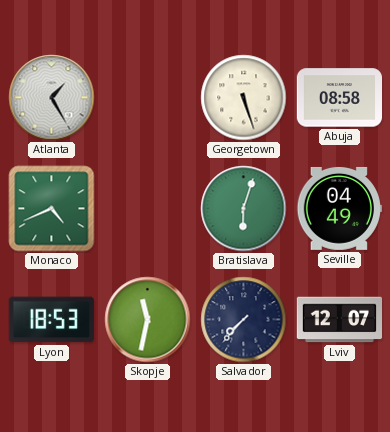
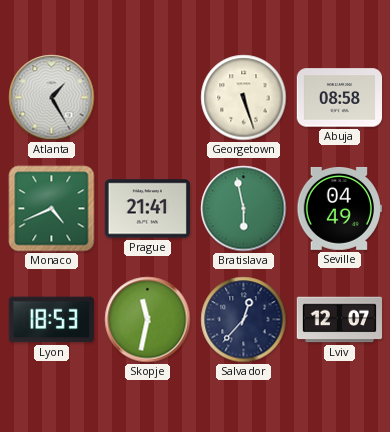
Prague: none -> 21:41 (147, 209)
Bratislava: 6:03 -> 5:58 (244, 209)
Salvador: 7:37 -> 12:37 (244, 320)
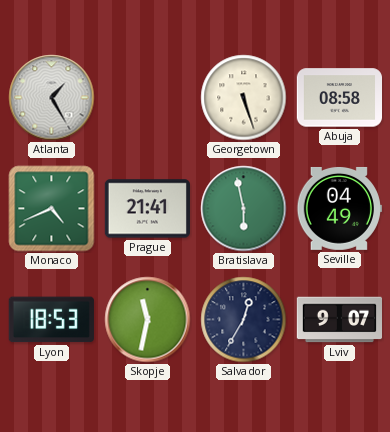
Salvador: 12:37 -> 12:35 (244, 320)
Lviv: 12:07 -> 9:07 (339, 320)
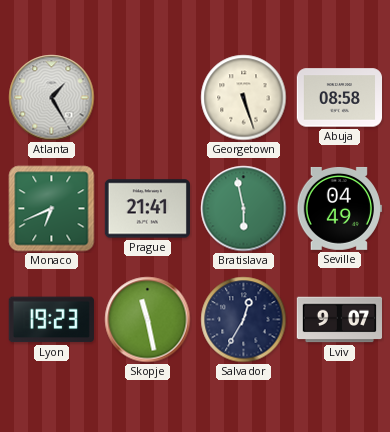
Monaco: 4:41 -> 6:41 (52, 209)
Lyon: 18:53 -> 19:23 (51, 320)
Skopje: 11:32 -> 11:28 (148, 320)
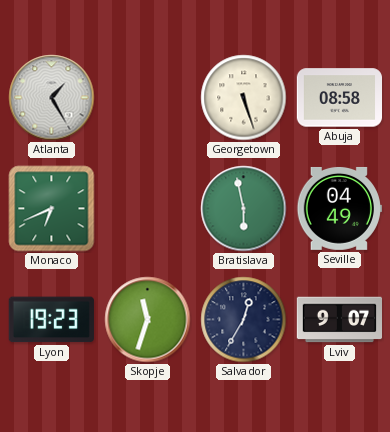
Prague: 21:41 -> none (147, 209)
Skopje: 11:28 -> 11:33 (148, 320)
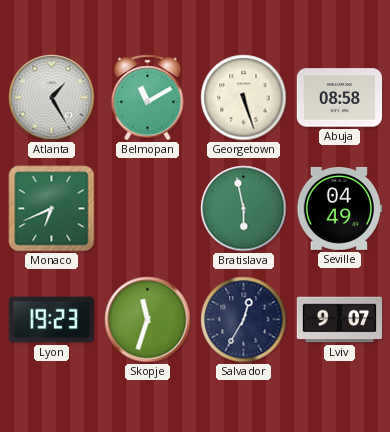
Belmopan: none -> 11:10 (148, 98)
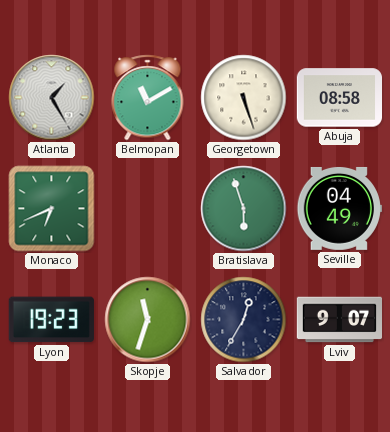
Bratislava: 5:58 -> 5:57 (244, 209)
